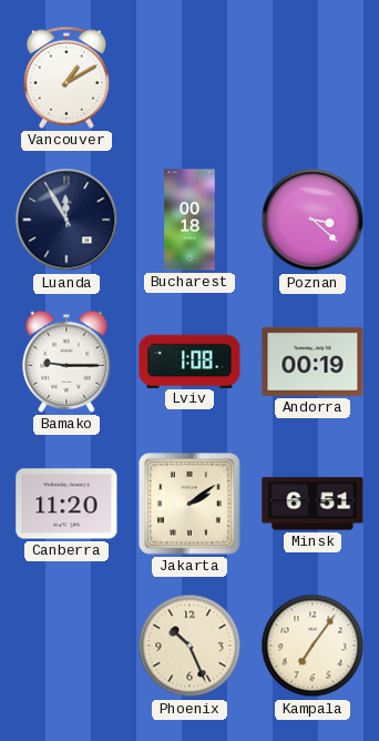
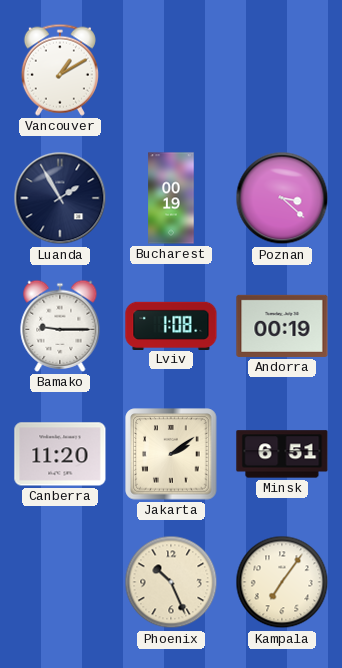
Luanda: 11:55 -> 1:55 (60, 198)
Bucharest: 00:18 -> 00:19 (171, 198)
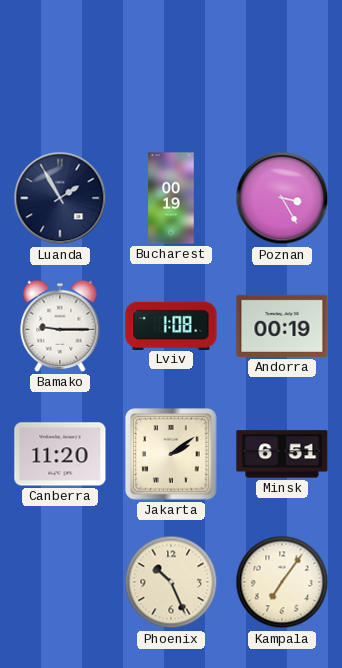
Vancouver: 1:10 -> none (60, 70)
Poznan: 3:22 -> 3:25 (282, 198)
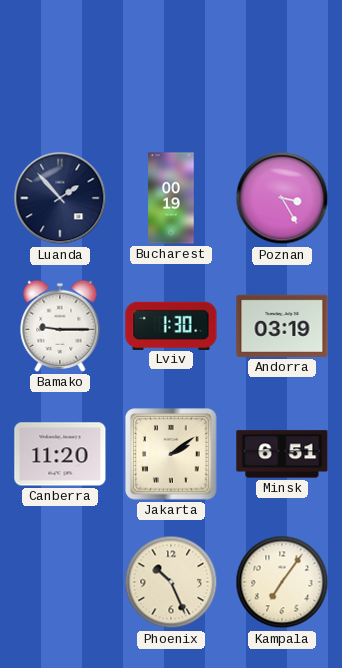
Luanda: 1:55 -> 1:53 (60, 198)
Lviv: 1:08 -> 1:30 (171, 325)
Andorra: 00:19 -> 03:19 (282, 326)
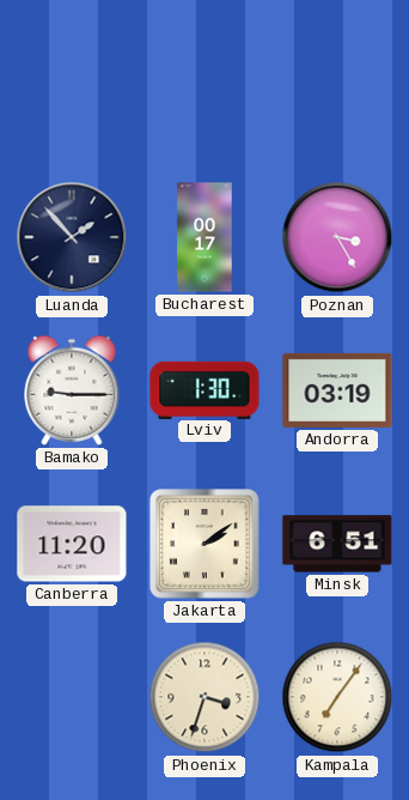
Bucharest: 00:19 -> 00:17 (204, 237)
Phoenix: 10:26 -> 3:33 (204, 697)
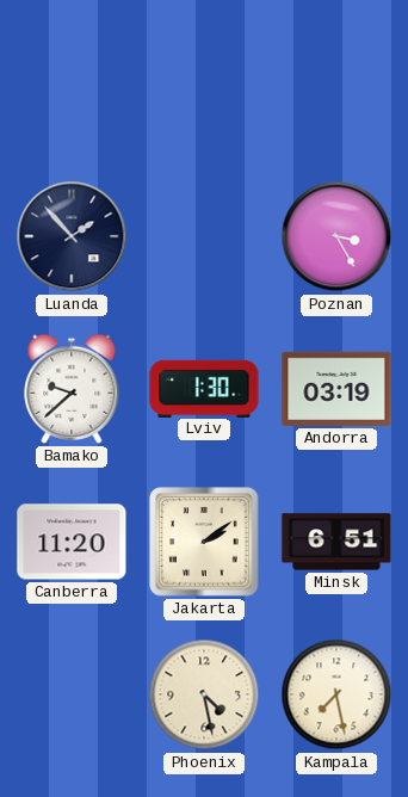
Bucharest: 00:17 -> none (204, 237)
Bamako: 9:15 -> 9:38 (72, 389)
Phoenix: 3:33 -> 4:28 (204, 694)
Kampala: 7:06 -> 7:28 (336, 694)
